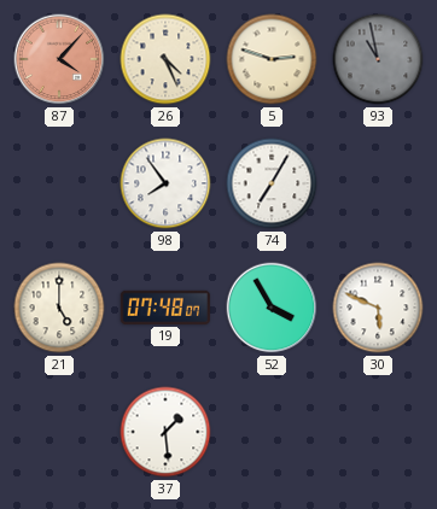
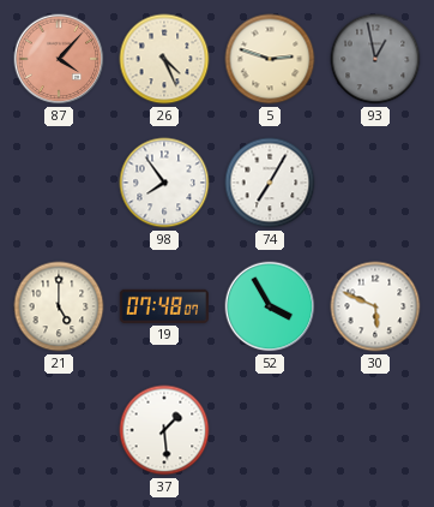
93: 10:58 -> 12:58 (375, 59)
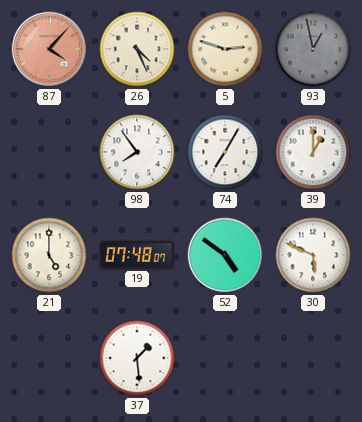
39: none -> 1:00 (313, 152)
52: 3:55 -> 4:51 (225, 255)
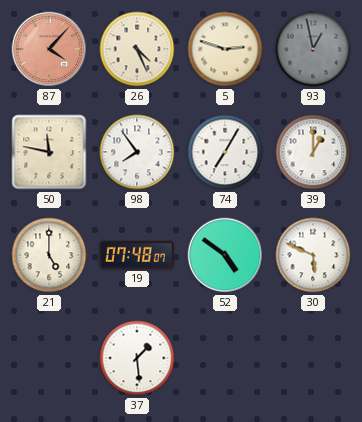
50: none -> 11:47 (49, 152)
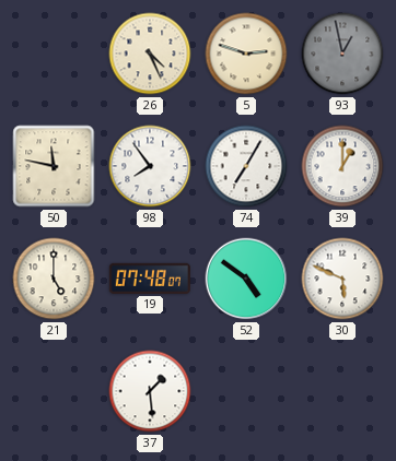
87: 4:07 -> none (49, 49)
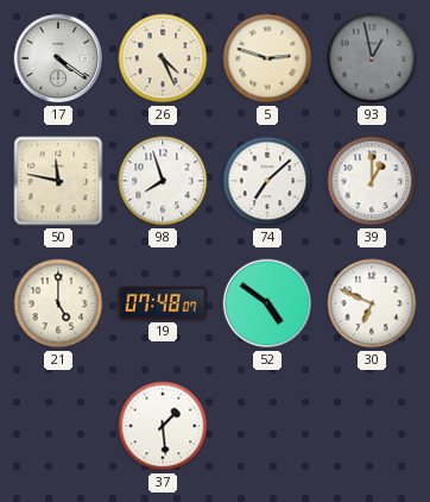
17: none -> 4:21 (58, 58)
98: 7:54 -> 7:57 (163, 181)
74: 7:05 -> 7:08 (267, 181)
30: 5:49 -> 6:49 (372, 303)
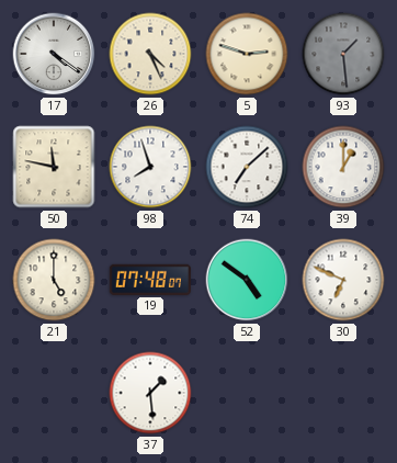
93: 12:58 -> 1:29 (343, 54)
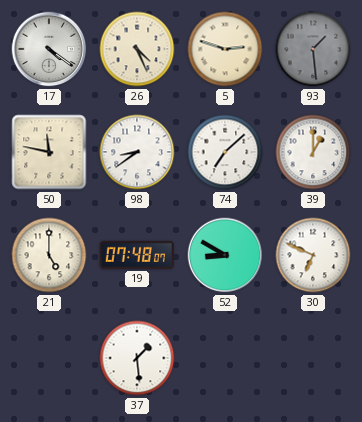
98: 7:57 -> 8:39 (137, 152)
52: 4:51 -> 8:50 (225, 255)
